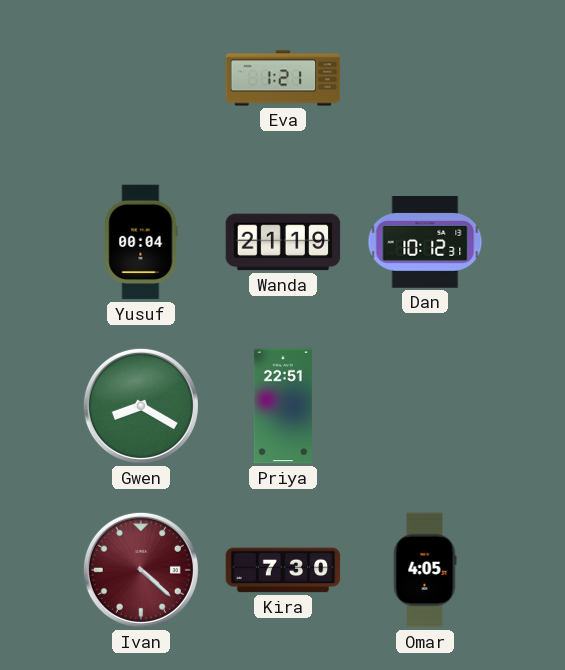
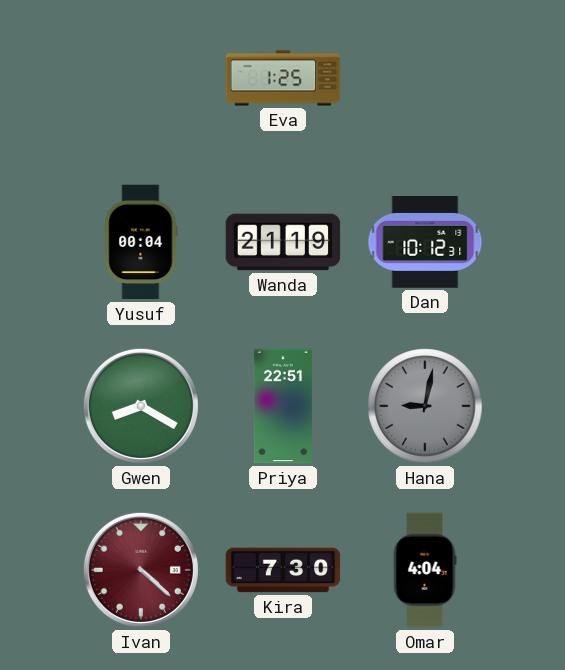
Eva: 1:21 -> 1:25 (283, 78)
Hana: none -> 9:02 (425, 406)
Omar: 4:05 -> 4:04 (425, 570)
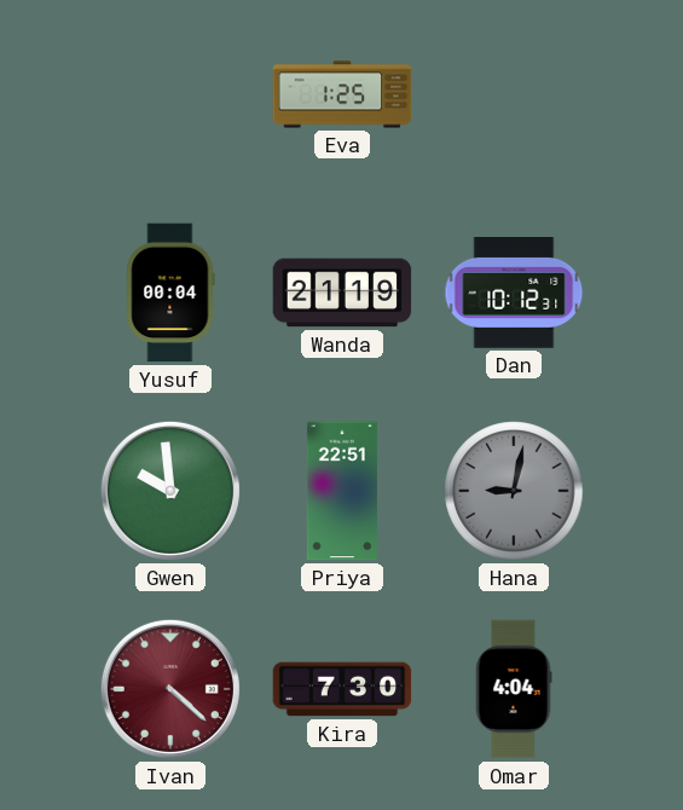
Gwen: 8:20 -> 9:59 (170, 491)
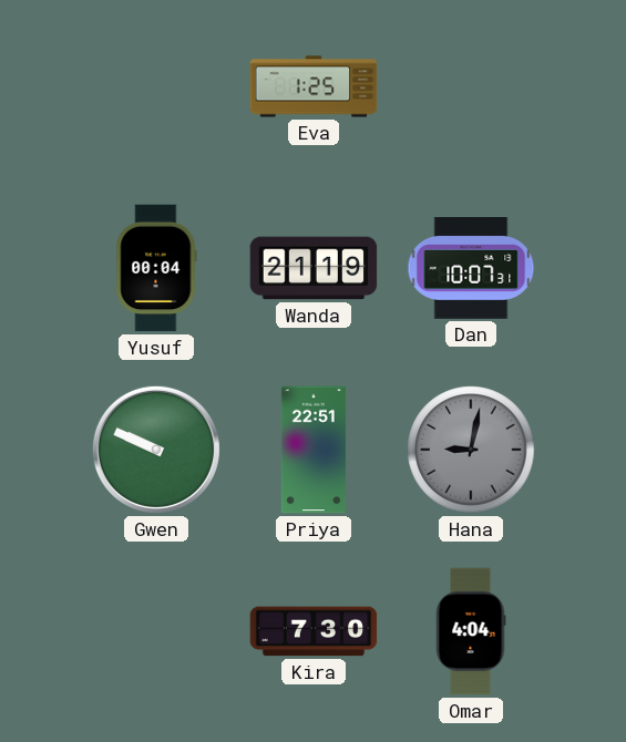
Dan: 10:12 -> 10:07 (471, 269)
Gwen: 9:59 -> 9:49 (156, 450)
Ivan: 4:22 -> none (170, 689)
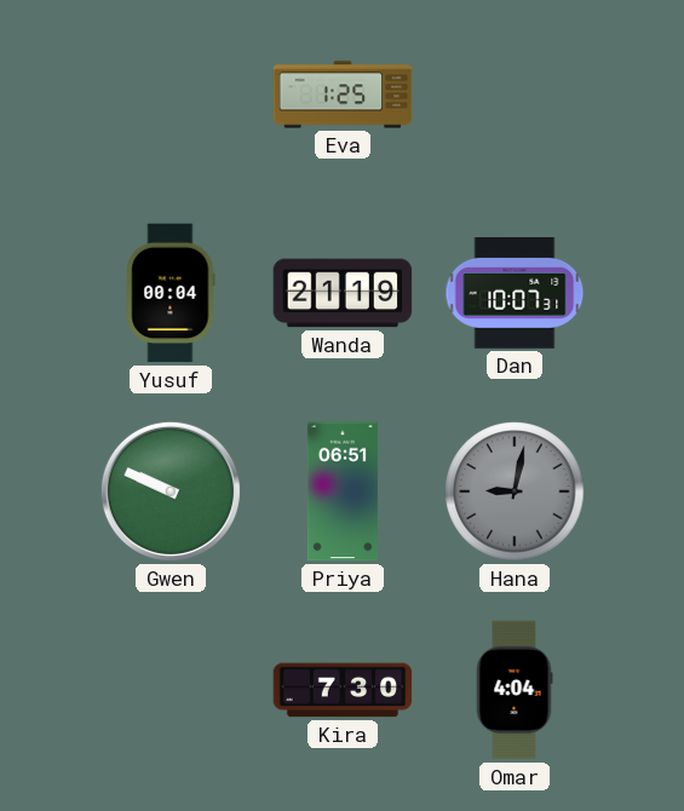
Priya: 22:51 -> 06:51 (343, 491)
